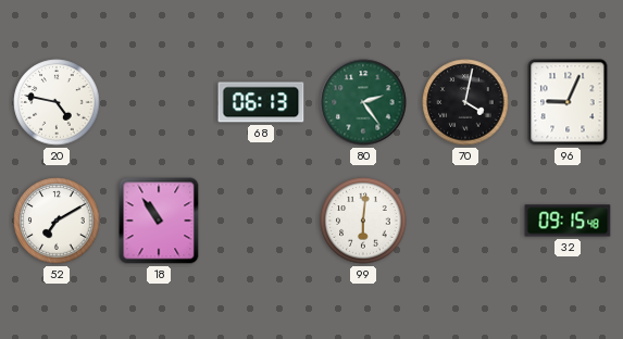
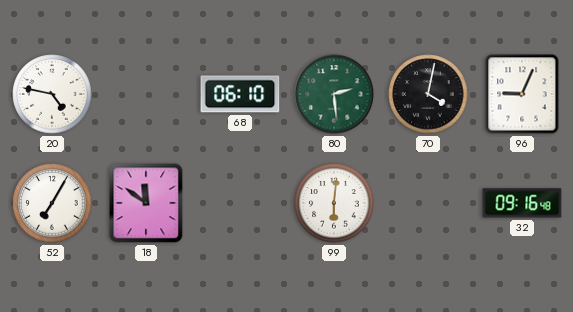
68: 06:13 -> 06:10 (240, 94)
80: 2:24 -> 2:29 (334, 94)
52: 7:10 -> 7:05 (52, 203)
18: 10:54 -> 11:51 (146, 203)
32: 09:15 -> 09:16 (522, 203)
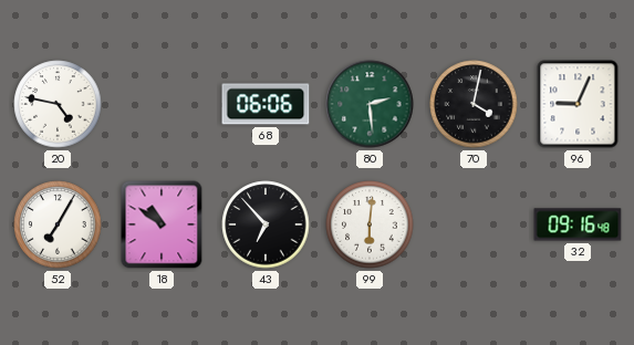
68: 06:10 -> 06:06 (266, 104)
18: 11:51 -> 10:51 (162, 224)
43: none -> 6:53 (266, 224)
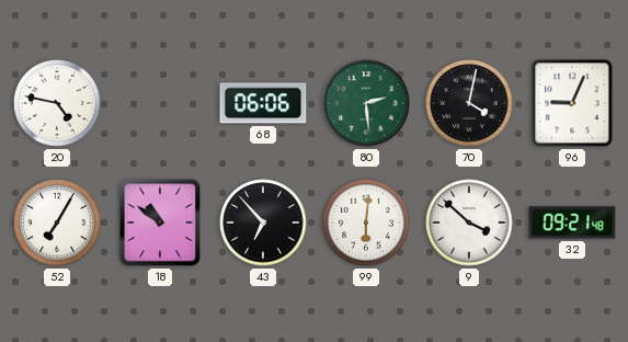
9: none -> 3:52 (469, 223)
32: 09:16 -> 09:21 (572, 223)
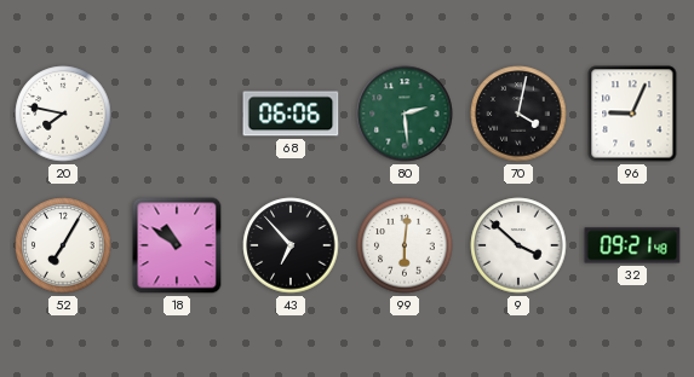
20: 4:47 -> 7:47 (63, 114)
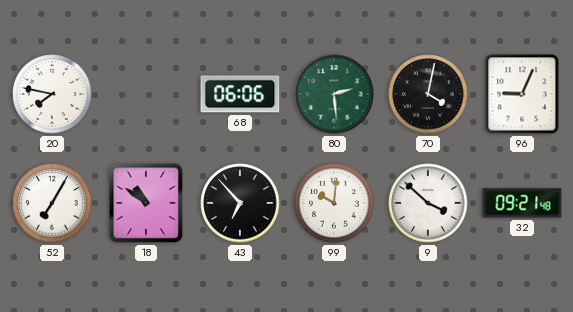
99: 6:01 -> 10:01 (334, 203)
